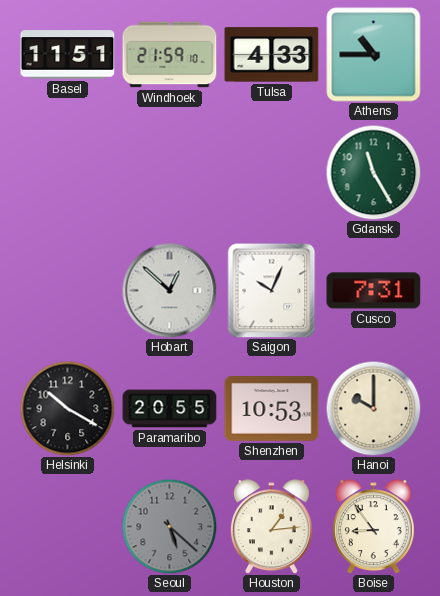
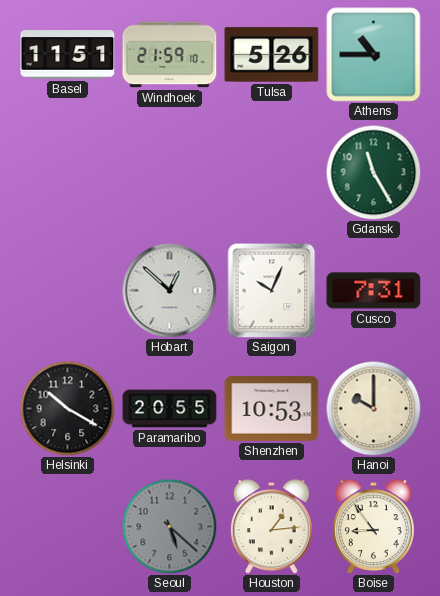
Tulsa: 4:33 -> 5:26 (272, 55)
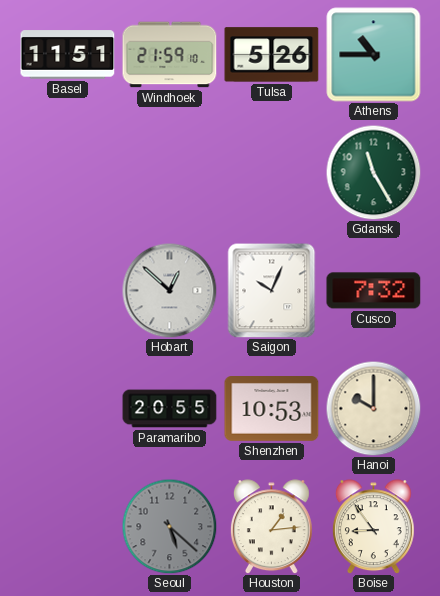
Cusco: 7:31 -> 7:32 (374, 291)
Helsinki: 10:20 -> none (67, 408)
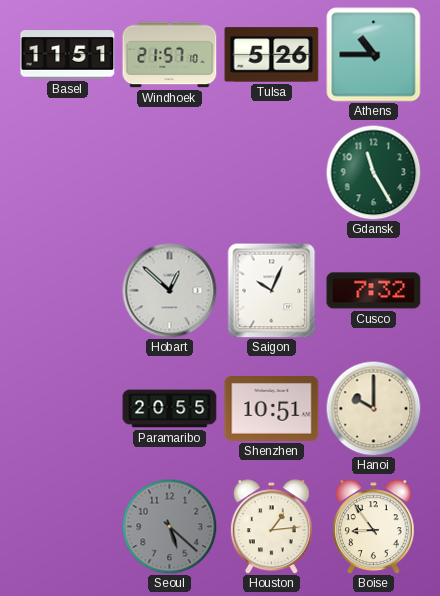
Windhoek: 21:59 -> 21:57 (170, 55)
Shenzhen: 10:53 -> 10:51 (272, 409)
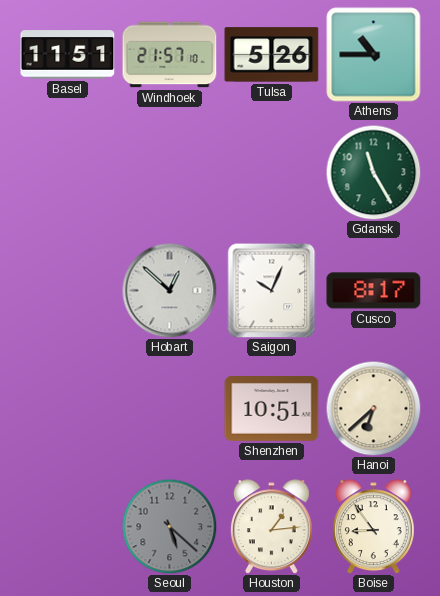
Cusco: 7:32 -> 8:17 (374, 291)
Paramaribo: 20:55 -> none (170, 409)
Hanoi: 10:00 -> 6:38 (373, 408)
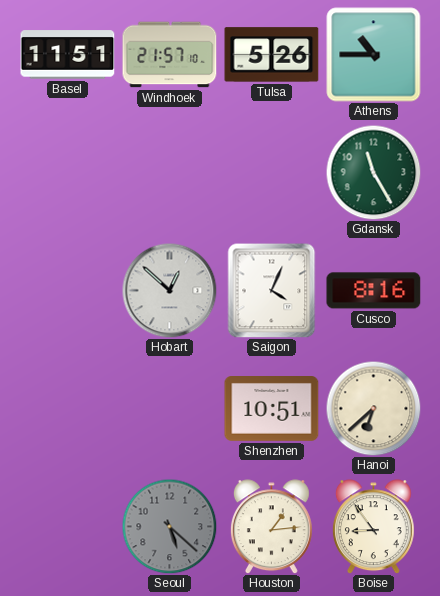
Saigon: 10:04 -> 4:04 (272, 290)
Cusco: 8:17 -> 8:16 (374, 291)
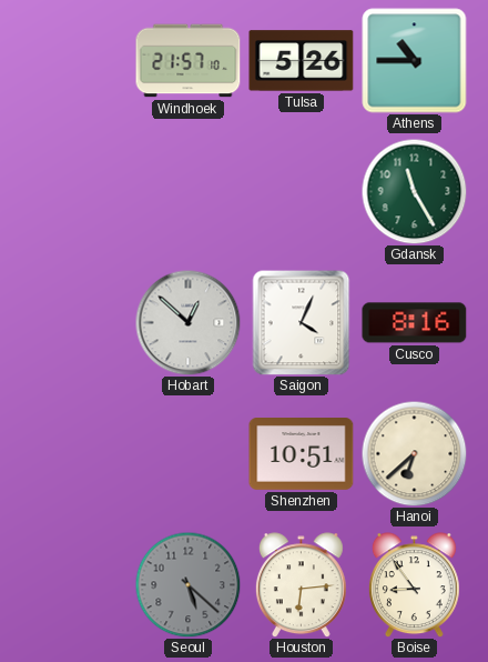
Basel: 11:51 -> none (68, 55)
Houston: 1:14 -> 6:14 (301, 585)
